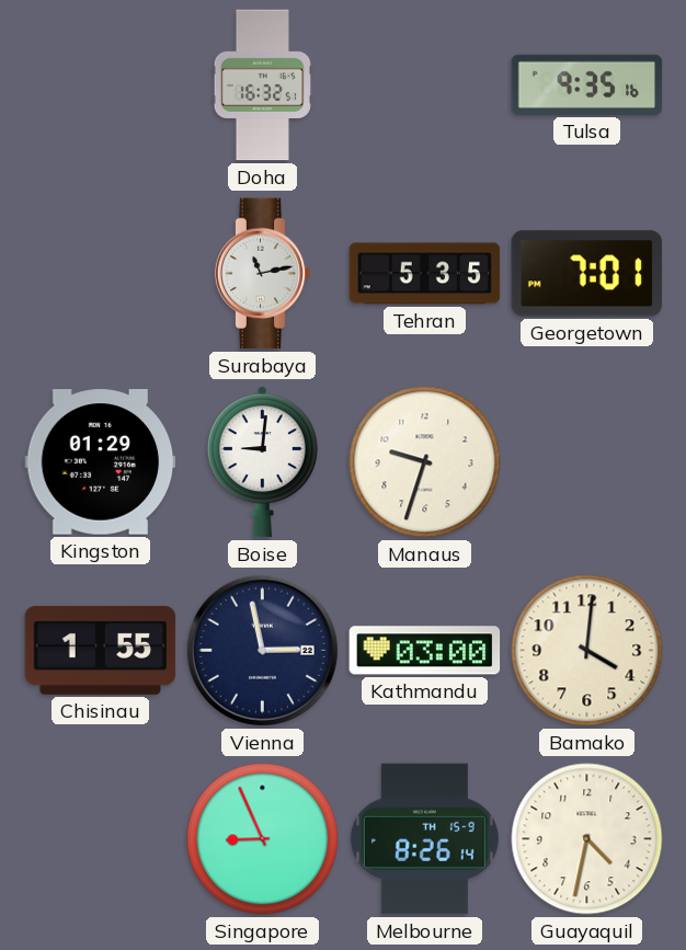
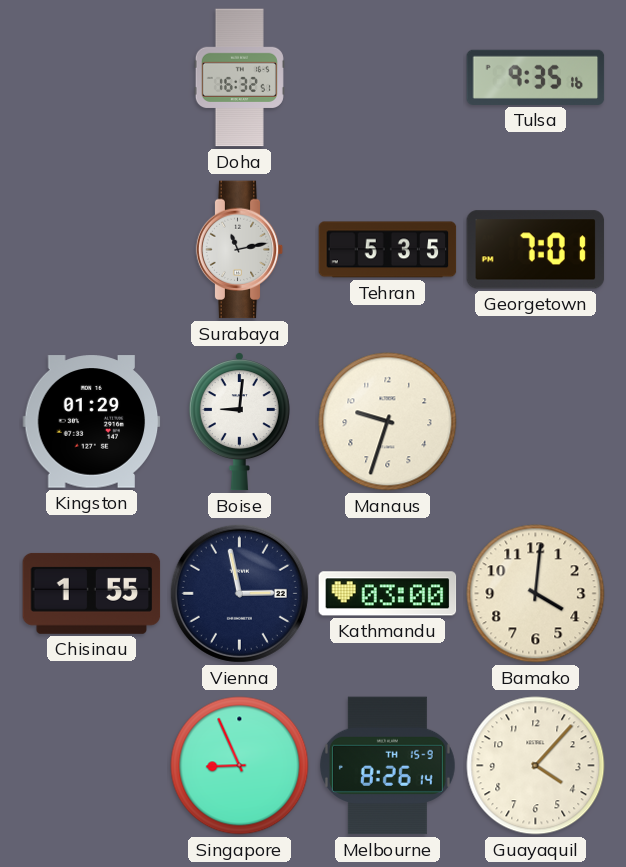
Guayaquil: 4:32 -> 4:07 (536, 766)
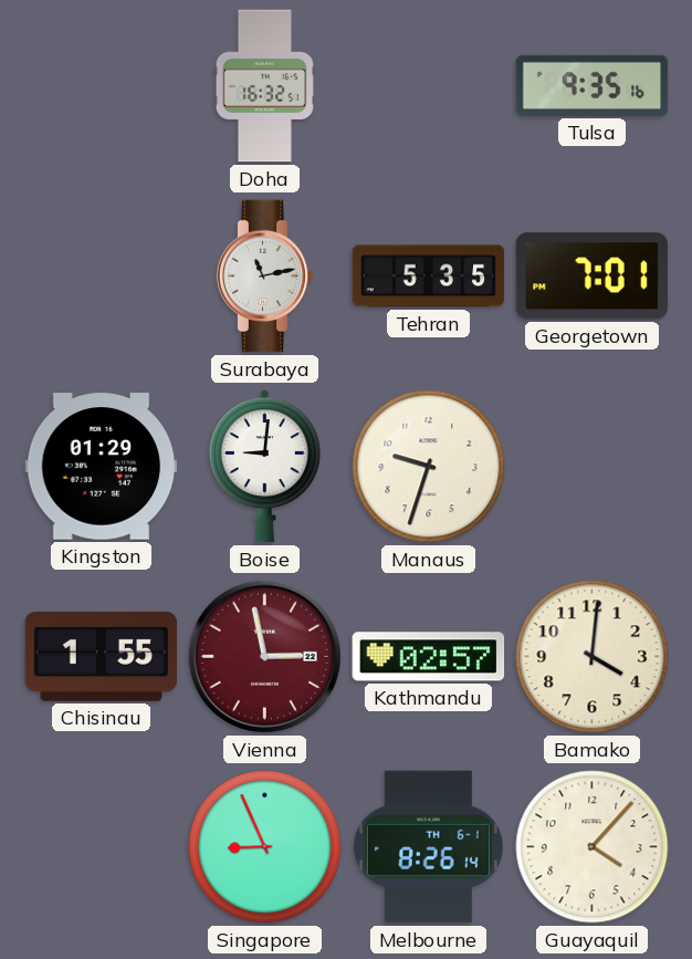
Vienna dial: navy -> burgundy (264, 656)
Kathmandu: 03:00 -> 02:57 (429, 657)
Melbourne date: TH 15-9 -> TH 6-1 (428, 847)
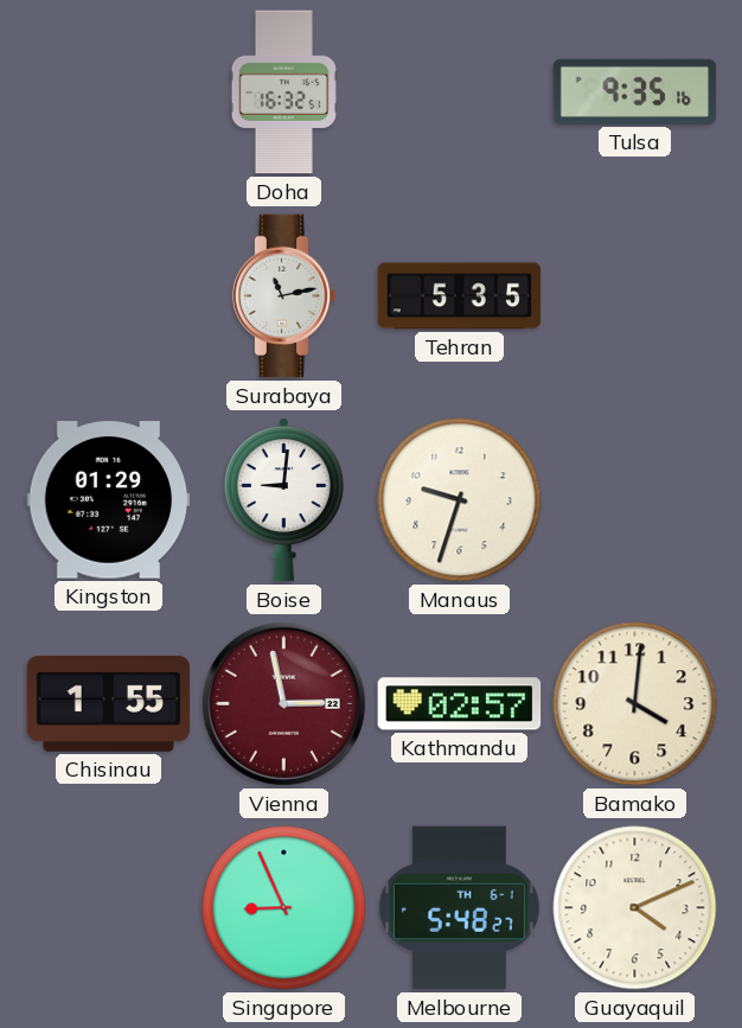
Georgetown: 7:01 -> none (593, 277)
Melbourne: 8:26 -> 5:48 (459, 908)
Guayaquil: 4:07 -> 4:11 (635, 908)
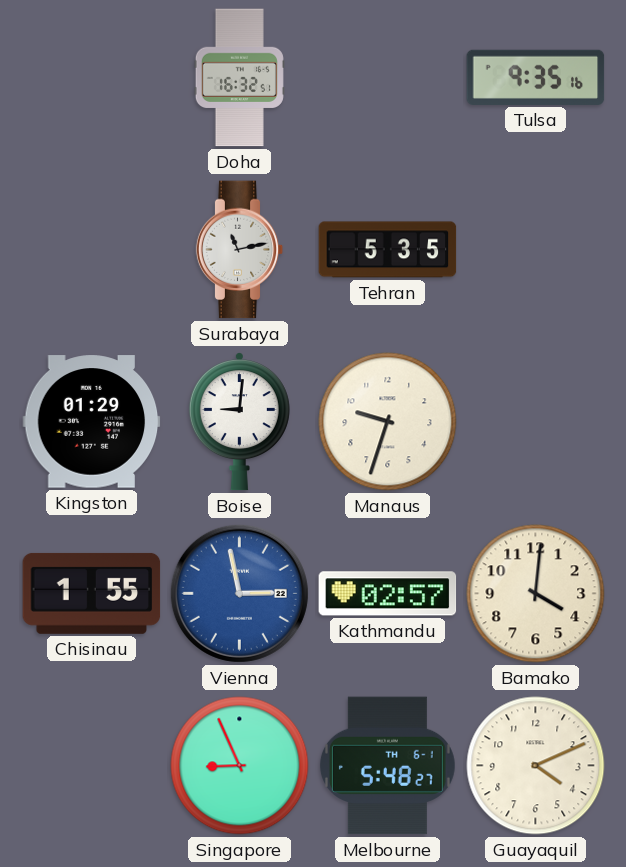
Vienna dial: burgundy -> blue (239, 593)
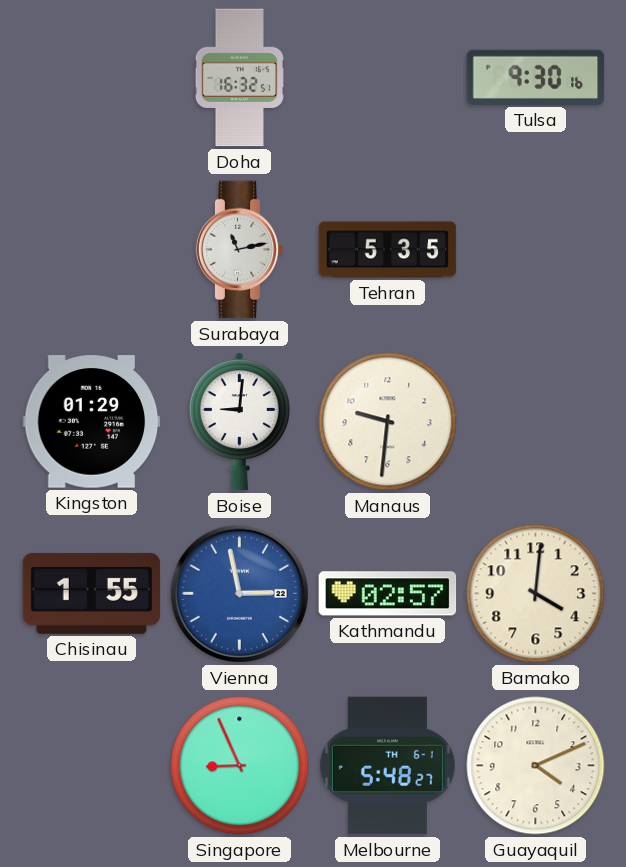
Tulsa: 9:35 -> 9:30 (536, 77)
Manaus: 9:33 -> 9:31 (388, 422)
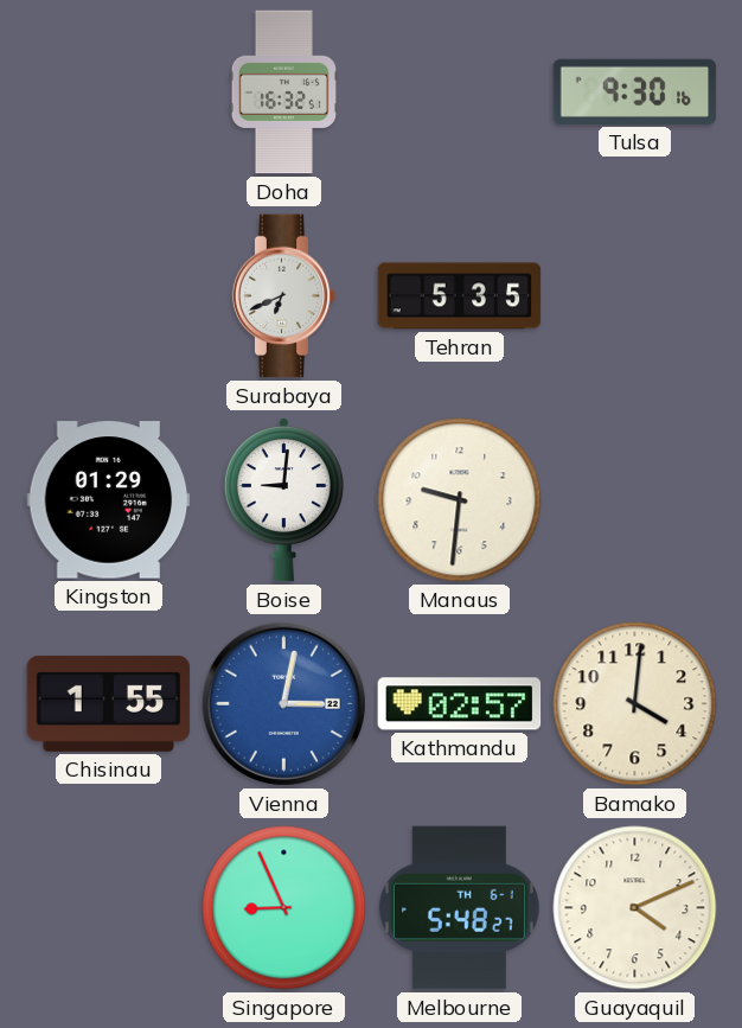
Surabaya: 11:13 -> 6:41 (284, 296)
Vienna: 2:58 -> 3:02 (283, 703)
